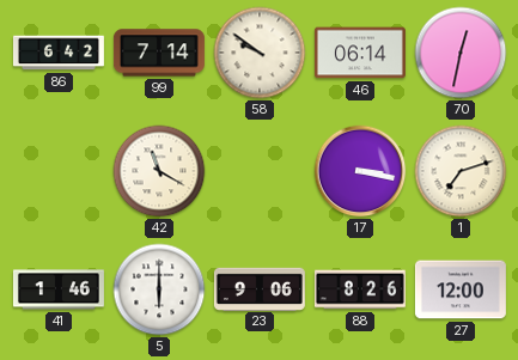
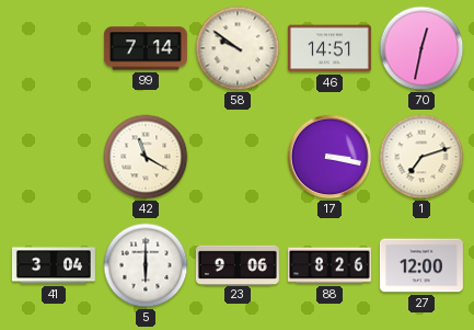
86: 6:42 -> none (59, 53)
46: 06:14 -> 14:51 (330, 48)
41: 1:46 -> 3:04 (54, 265)
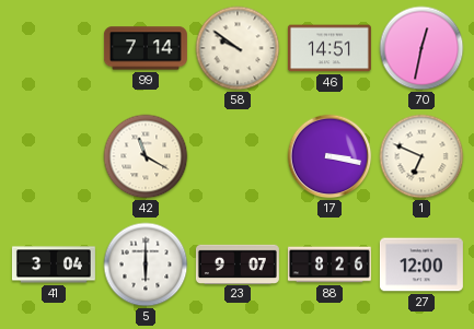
1: 7:12 -> 6:49 (421, 156)
23: 9:06 -> 9:07 (238, 263)
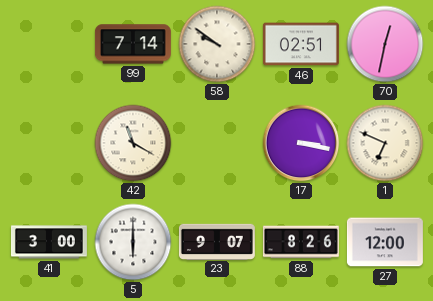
46: 14:51 -> 02:51 (301, 44)
41: 3:04 -> 3:00 (49, 242)
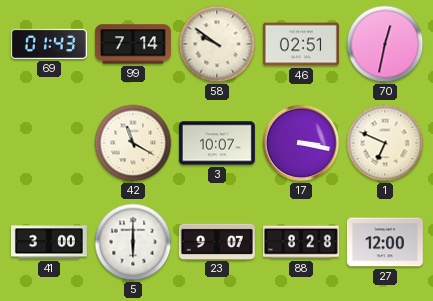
69: none -> 01:43 (49, 44)
3: none -> 10:07 (217, 143)
88: 8:26 -> 8:28 (301, 242)
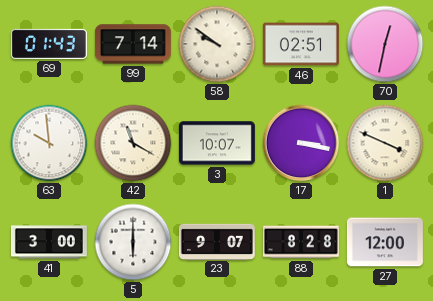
63: none -> 9:59 (49, 143)
1: 6:49 -> 3:49 (385, 143)
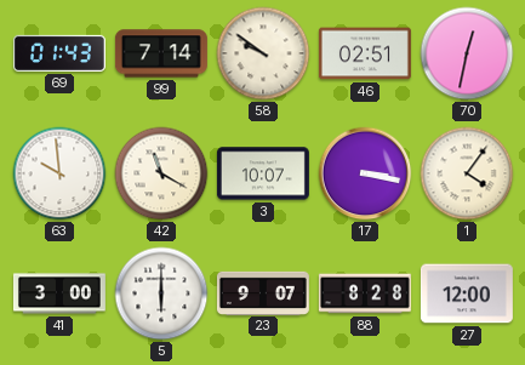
1: 3:49 -> 4:06 (467, 173)
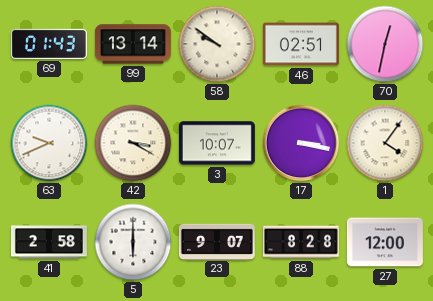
99: 7:14 -> 13:14 (133, 44)
63: 9:59 -> 9:41 (49, 143)
42: 11:20 -> 3:20 (133, 143)
41: 3:00 -> 2:58 (49, 242)
